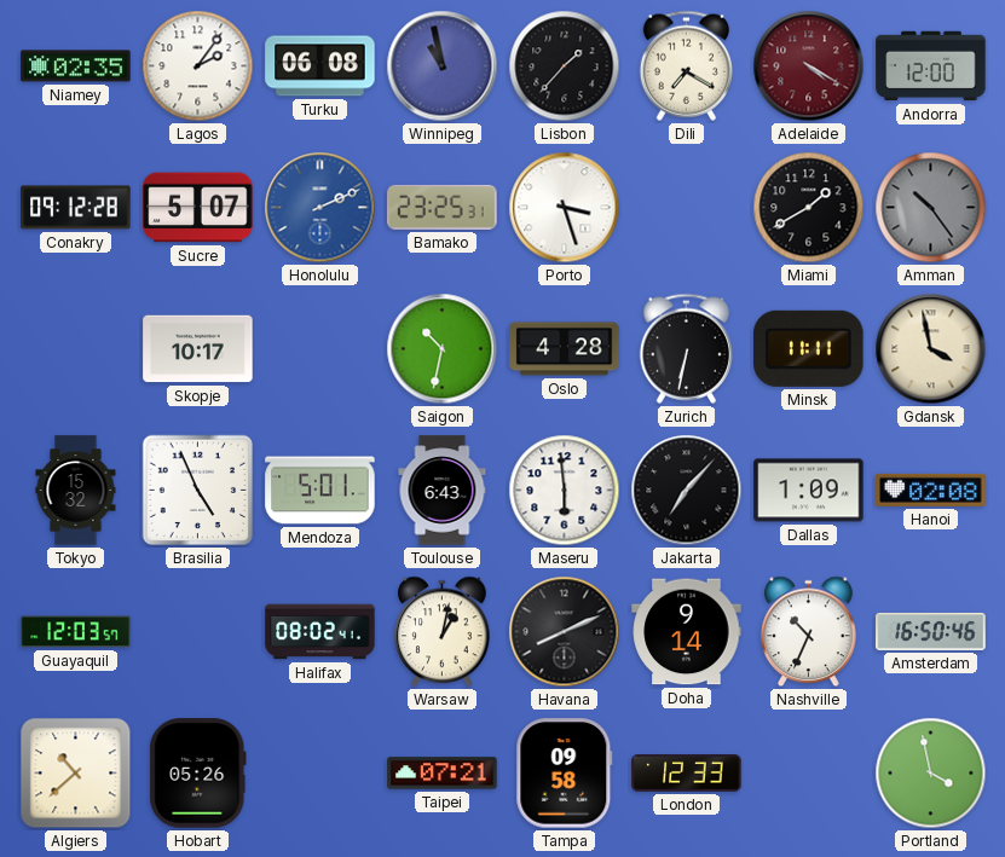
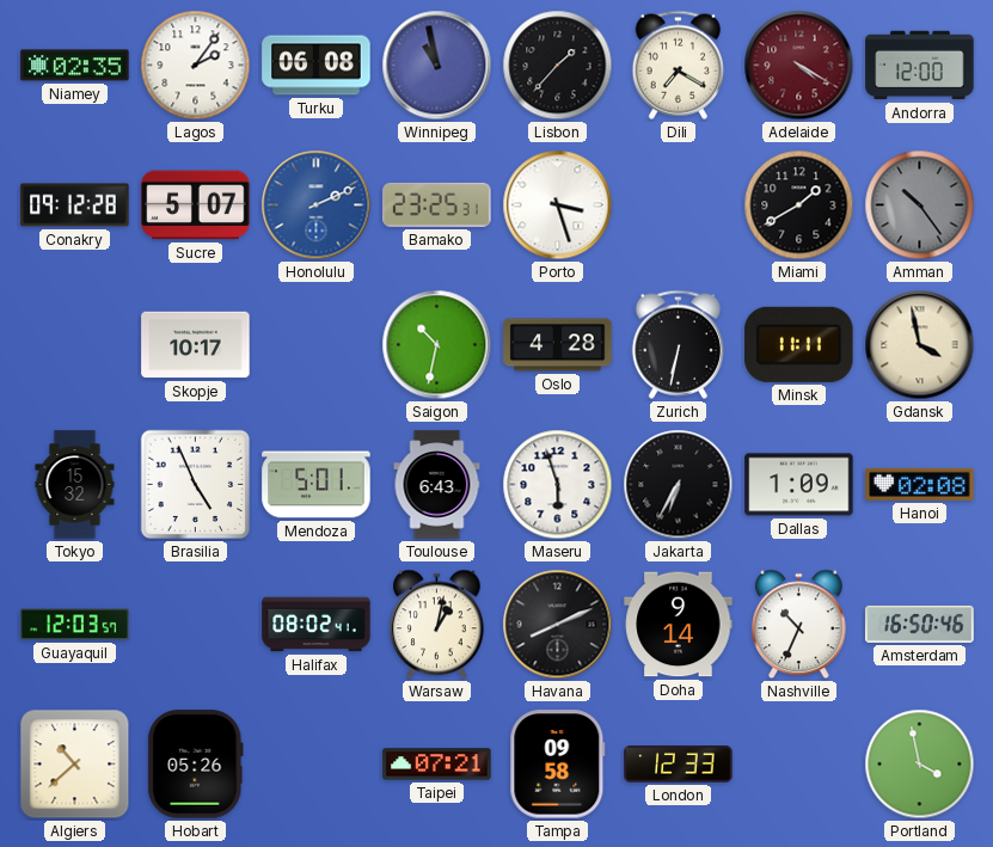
Maseru: 5:59 -> 5:57 (558, 485)
Jakarta: 7:07 -> 6:35 (679, 485)
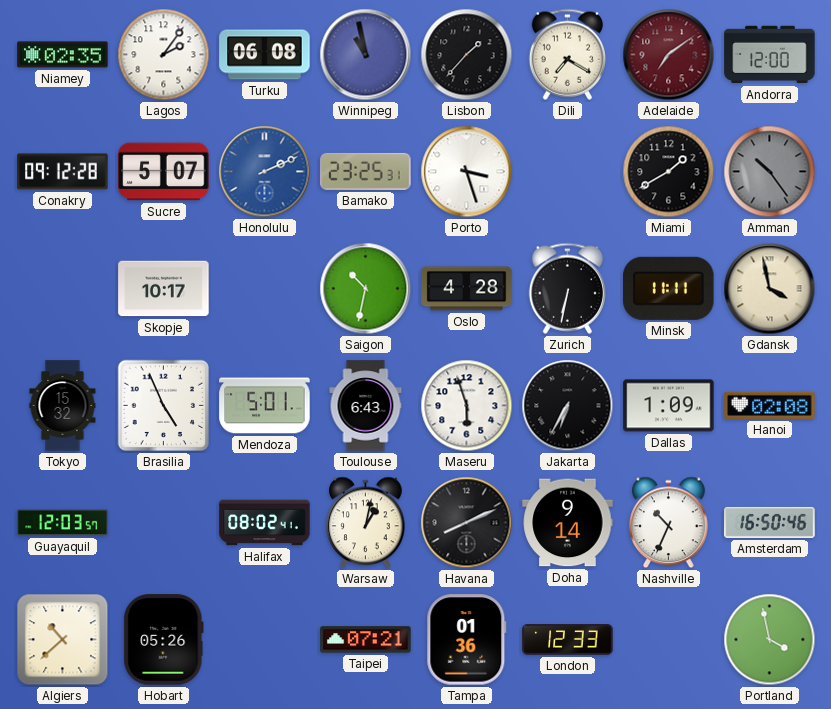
Adelaide: 4:20 -> 7:09 (669, 55)
Tampa: 09:58 -> 01:36 (467, 640)
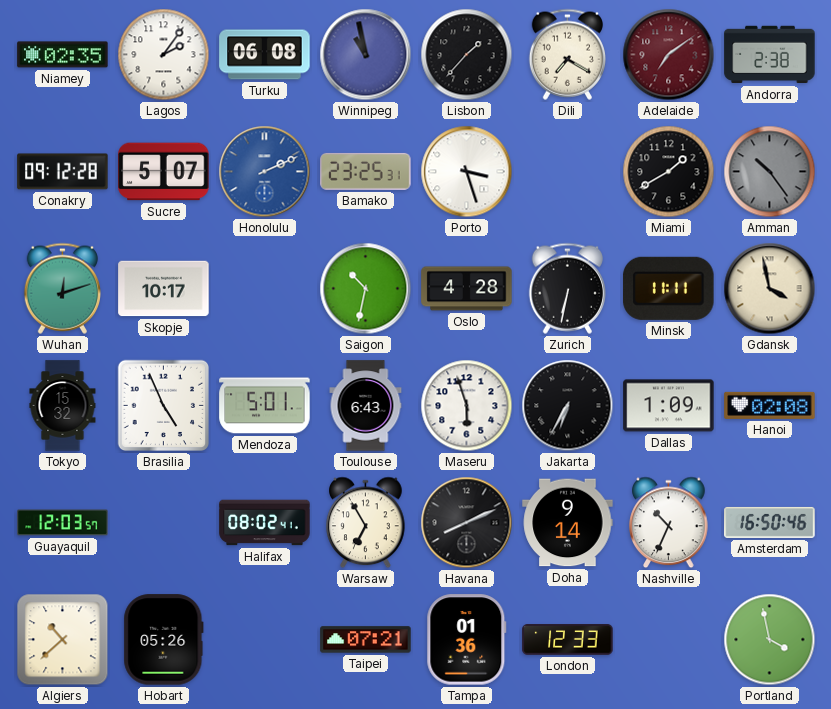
Andorra: 12:00 -> 2:38 (770, 55)
Wuhan: none -> 12:12 (62, 288)
Warsaw: 1:02 -> 6:55 (366, 523)
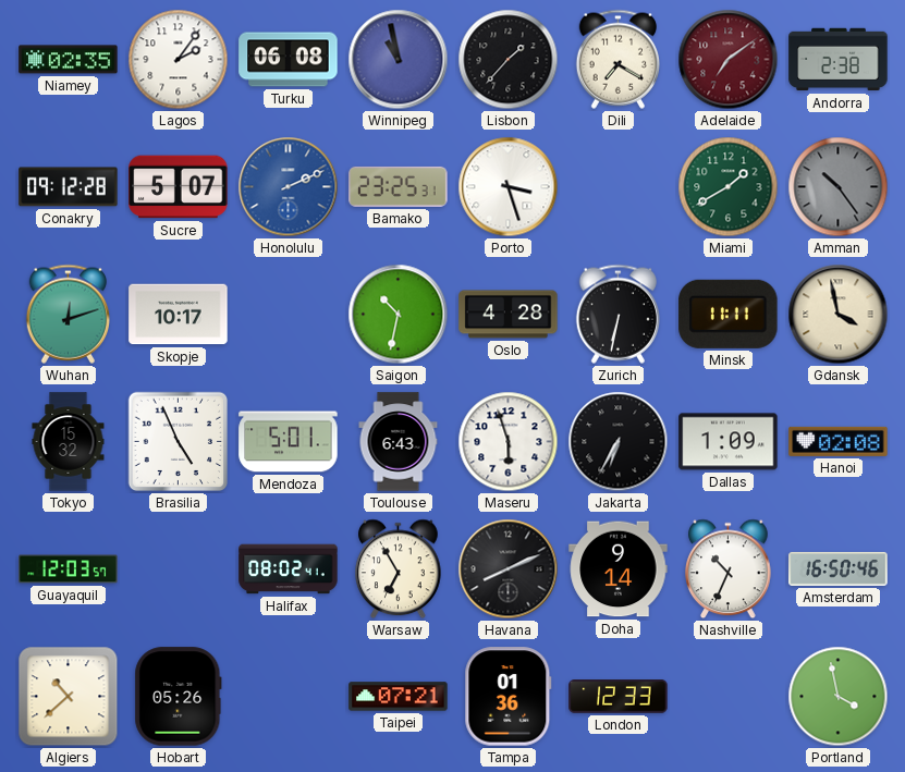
Miami dial: black -> green (729, 187)
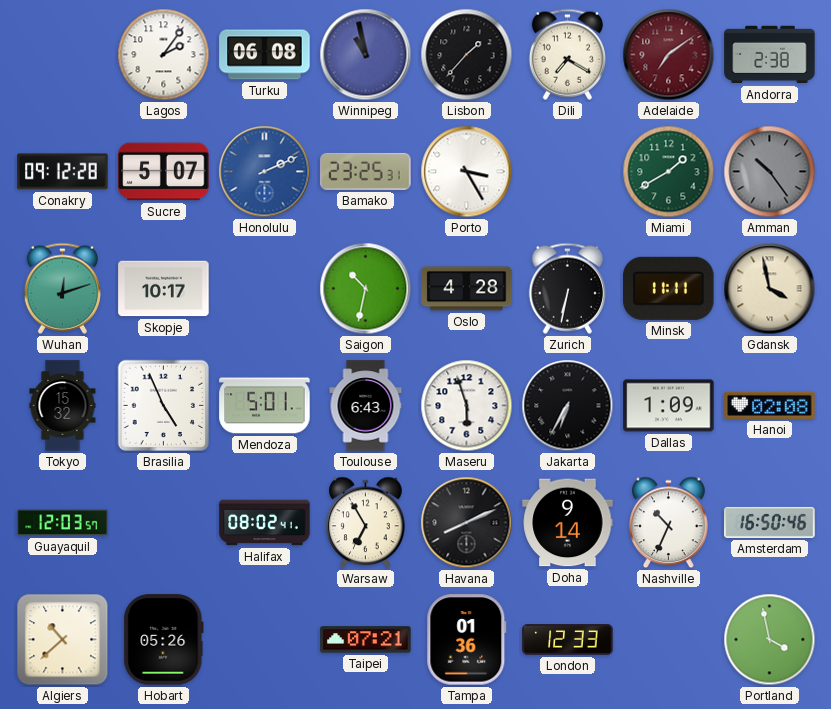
Niamey: 02:35 -> none (69, 60)
Porto: 3:27 -> 3:25 (467, 172)
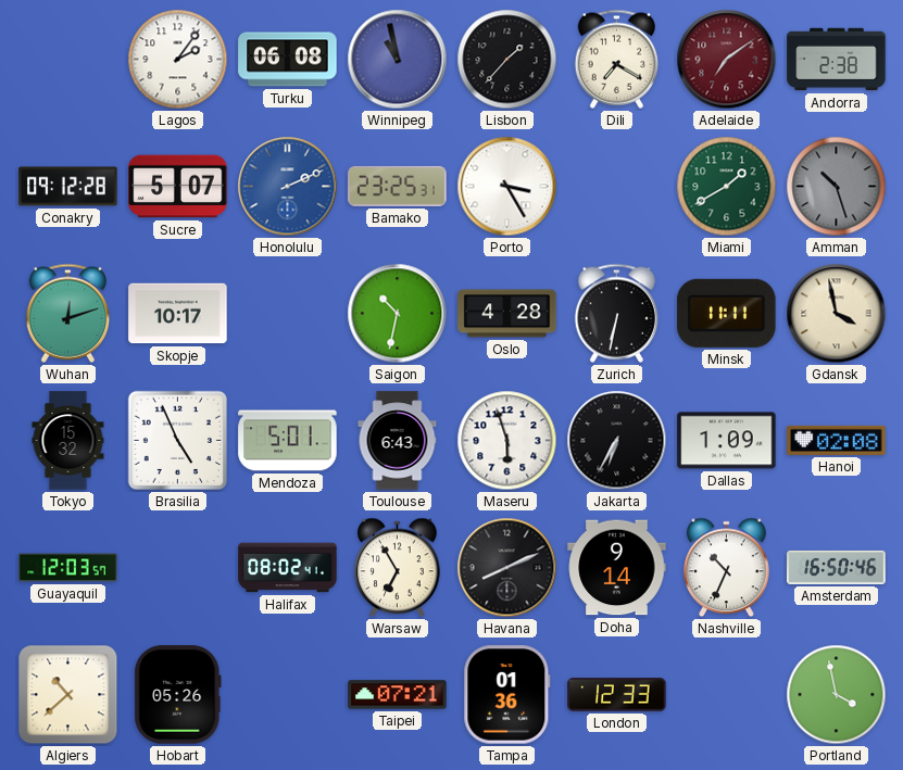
Amman: 10:24 -> 10:27 (837, 187)
